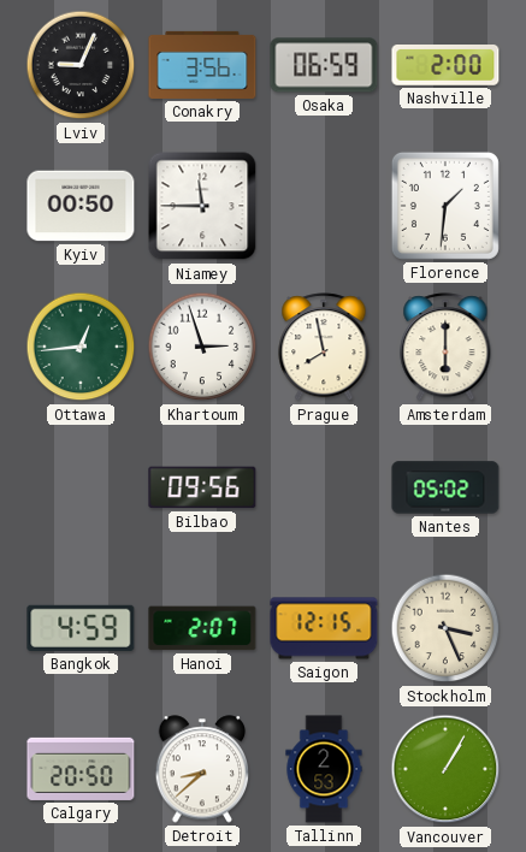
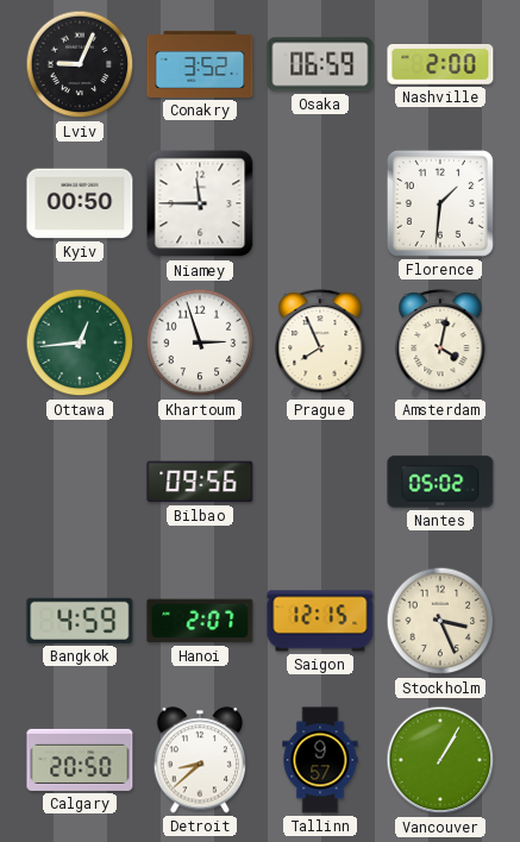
Conakry: 3:56 -> 3:52 (200, 64)
Prague: 7:58 -> 7:56 (320, 344)
Amsterdam: 6:00 -> 4:02 (440, 344)
Tallinn: 2:53 -> 9:57 (320, 760)
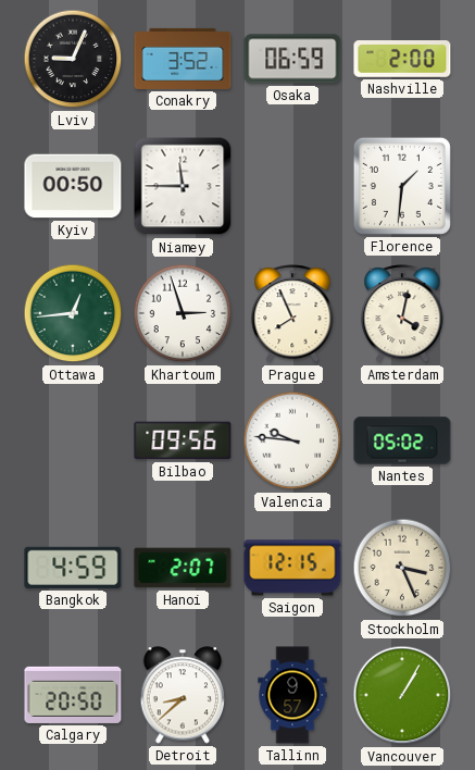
Valencia: none -> 9:46 (292, 440)
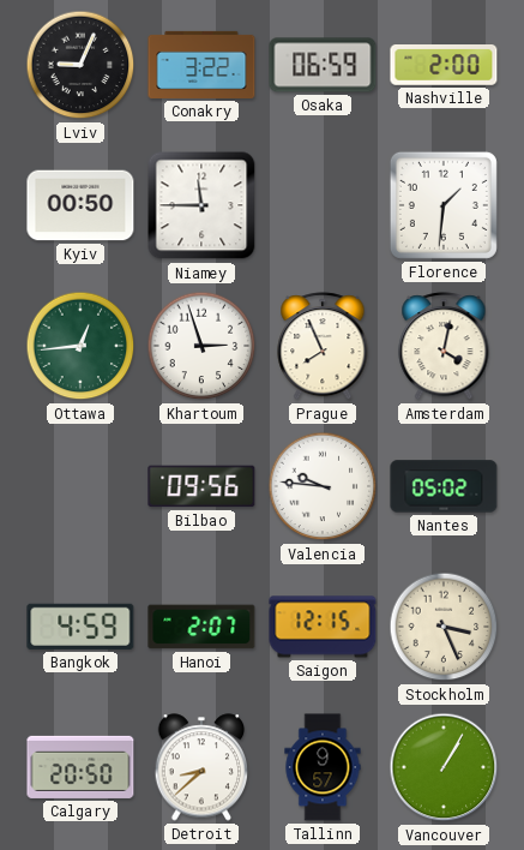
Conakry: 3:52 -> 3:22 (201, 65)
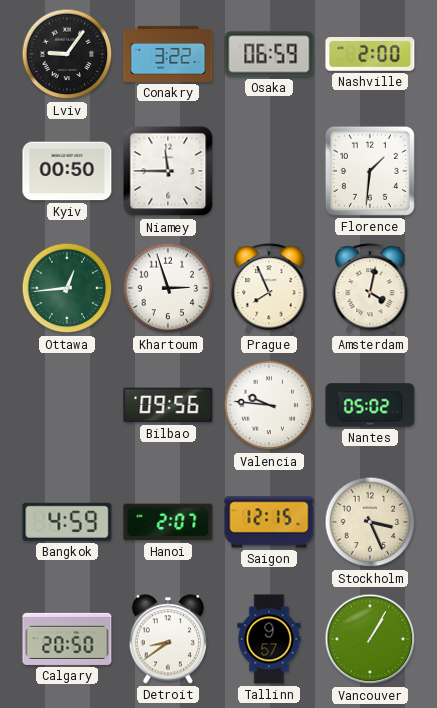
Lviv: 9:04 -> 9:06 (67, 54)
Detroit: 8:38 -> 8:39 (168, 639)
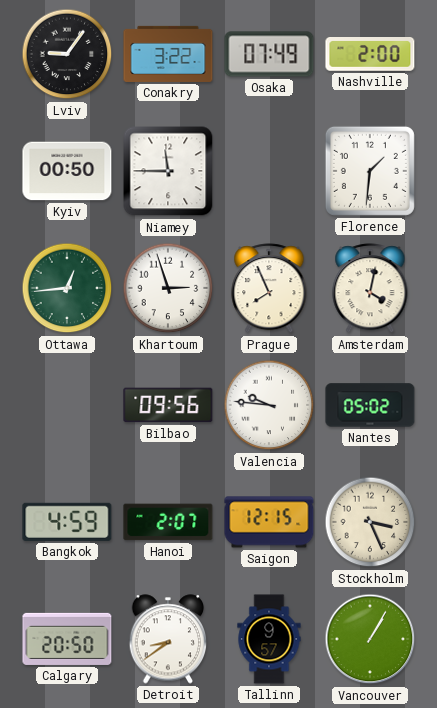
Osaka: 06:59 -> 07:49 (269, 54)
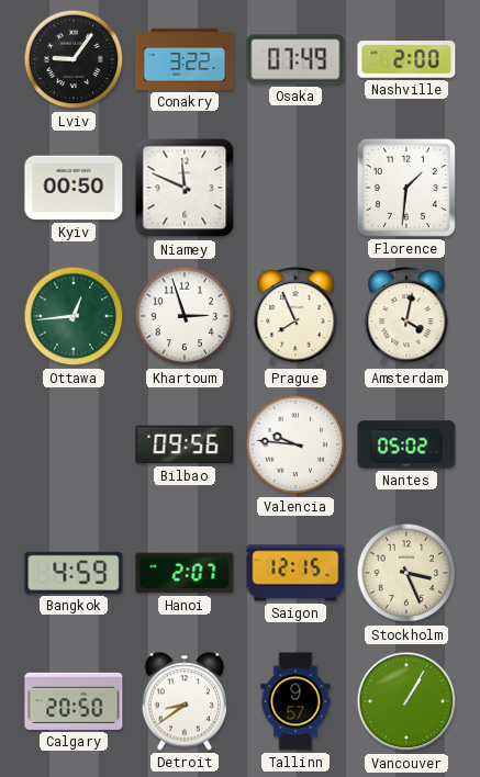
Niamey: 11:45 -> 11:49 (185, 188)
